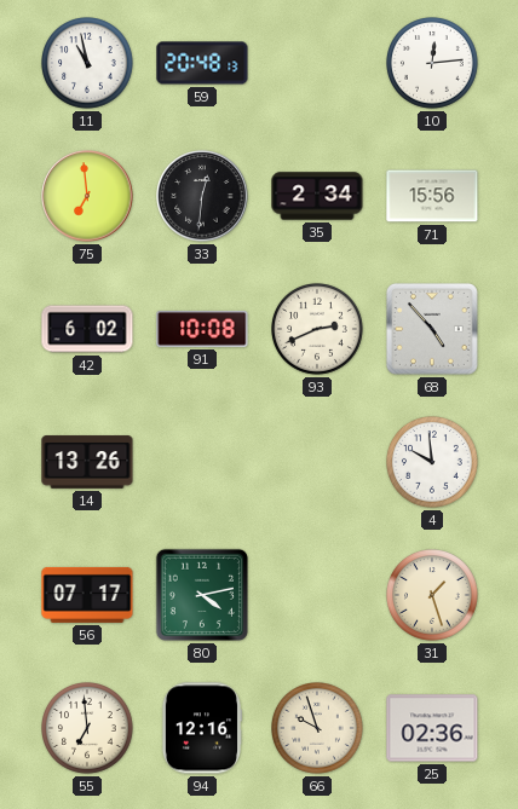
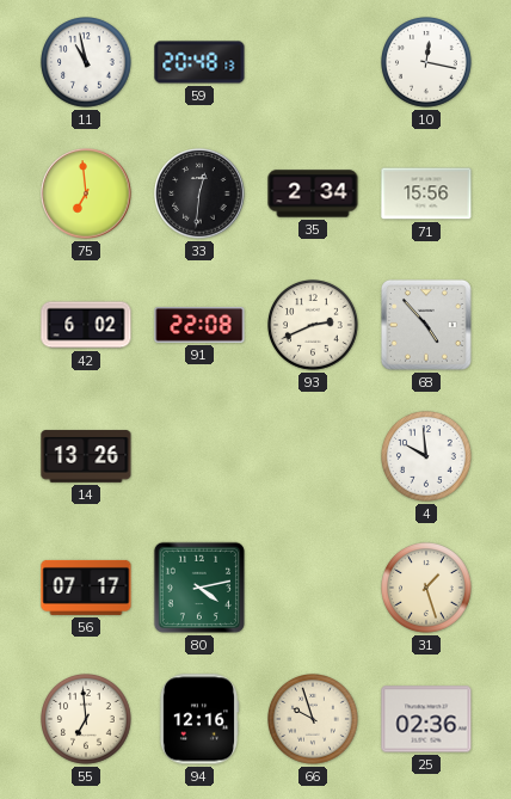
10: 12:14 -> 12:17 (427, 63)
91: 10:08 -> 22:08 (199, 326)
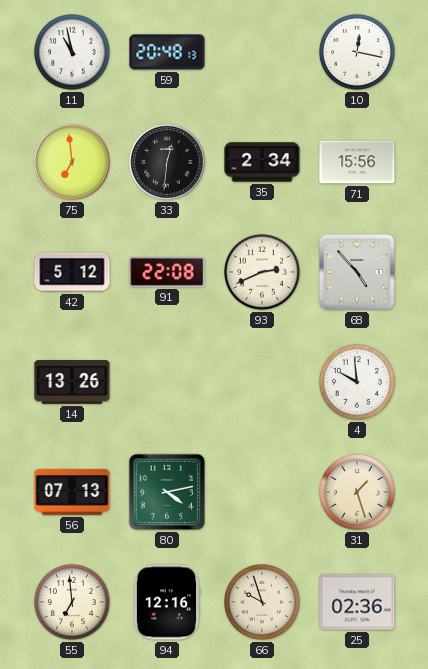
42: 6:02 -> 5:12 (72, 272)
56: 07:17 -> 07:13 (72, 492)
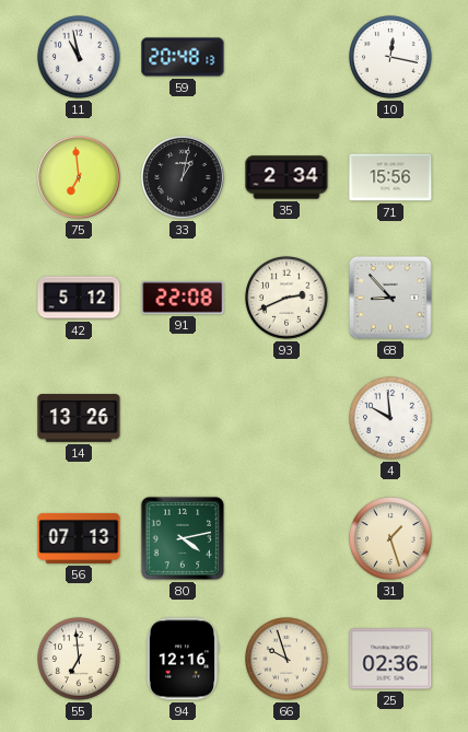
33: 12:31 -> 1:02 (183, 177)
68: 4:53 -> 8:53 (390, 298)
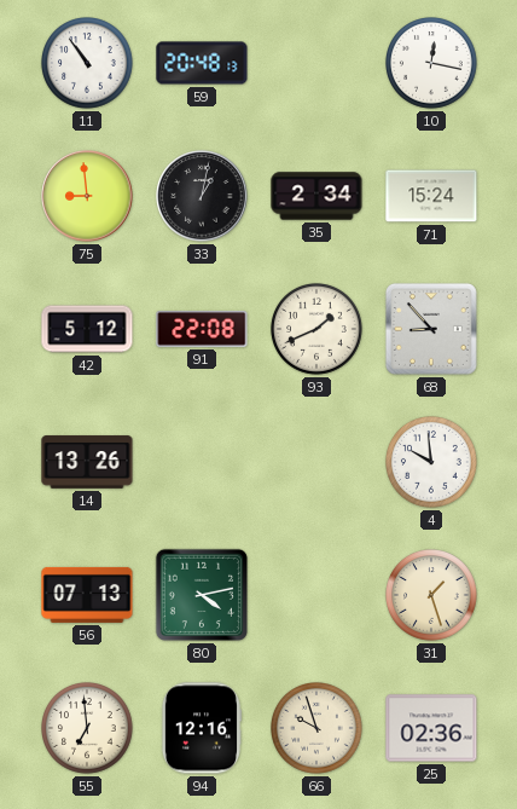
11: 10:58 -> 10:54 (88, 64)
75: 6:59 -> 8:59 (87, 196)
71: 15:56 -> 15:24 (431, 196)
93: 2:41 -> 1:41 (318, 330)
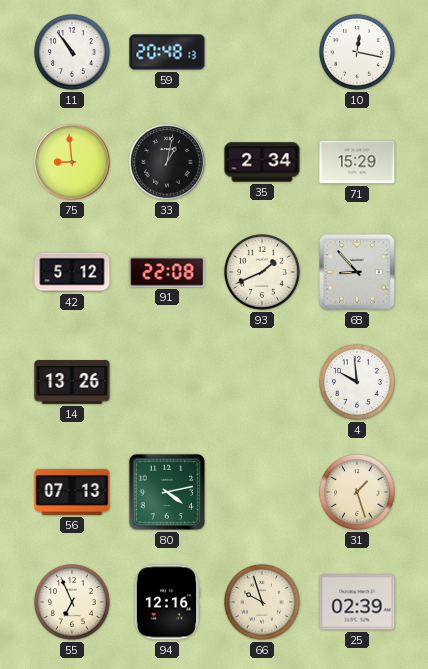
71: 15:24 -> 15:29 (357, 162)
55: 6:59 -> 6:56 (73, 603)
25: 02:36 -> 02:39 (357, 602)
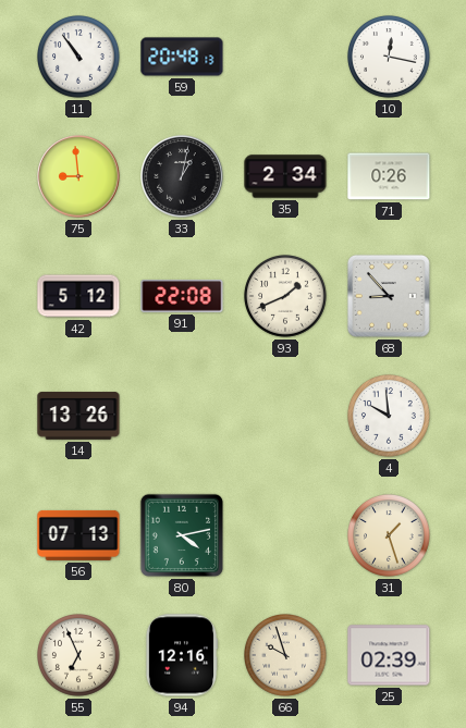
71: 15:29 -> 0:26 (389, 176)
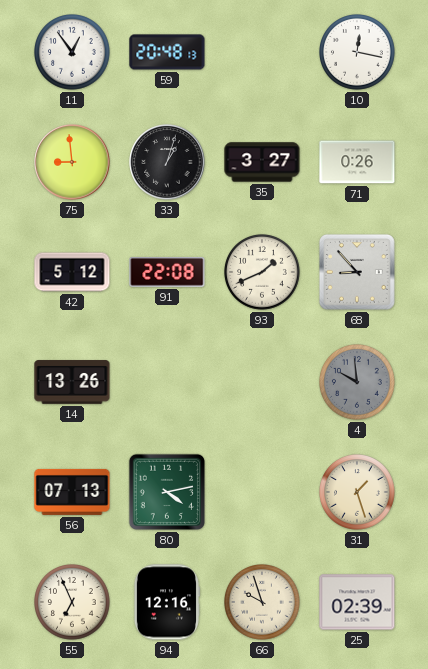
11: 10:54 -> 12:54 (73, 53)
33: 1:02 -> 1:03 (167, 162)
35: 2:34 -> 3:27 (262, 162)
4 dial: white -> grey (358, 383)
